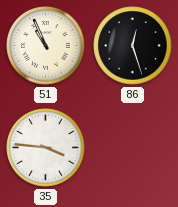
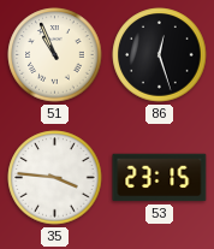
53: none -> 23:15 (160, 178)
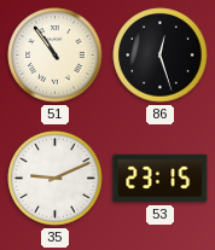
51: 10:56 -> 10:54 (56, 56)
35: 3:46 -> 9:11 (56, 179)
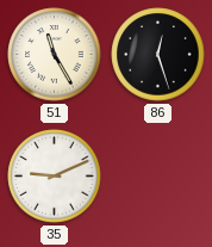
51: 10:54 -> 11:25 (55, 55)
53: 23:15 -> none (161, 179)
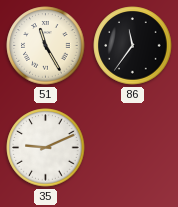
86: 12:27 -> 11:36 (133, 46)
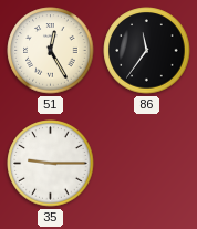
51: 11:25 -> 12:25 (51, 51)
35: 9:11 -> 9:15 (51, 164)
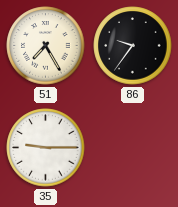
51: 12:25 -> 7:25 (46, 46)
86: 11:36 -> 9:36 (133, 46)
